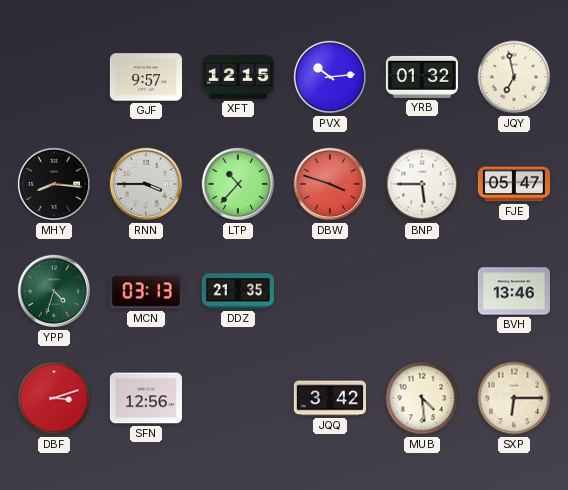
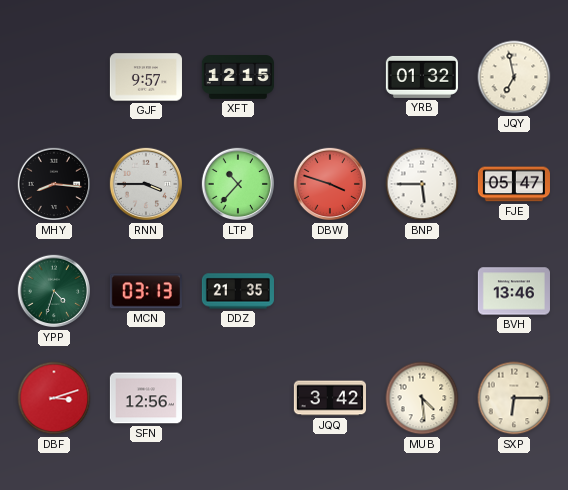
PVX: 10:14 -> none (330, 77)
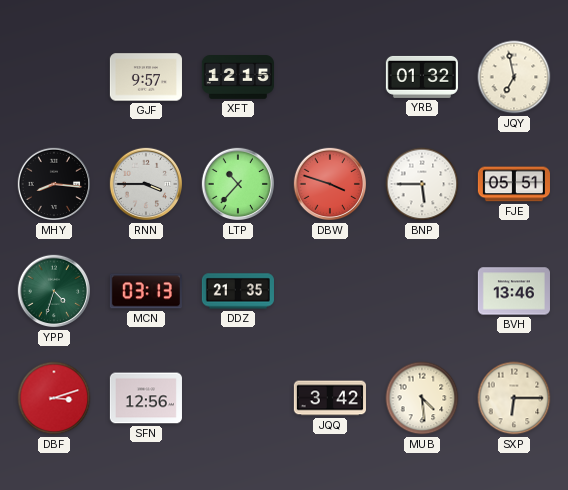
FJE: 05:47 -> 05:51 (514, 184)
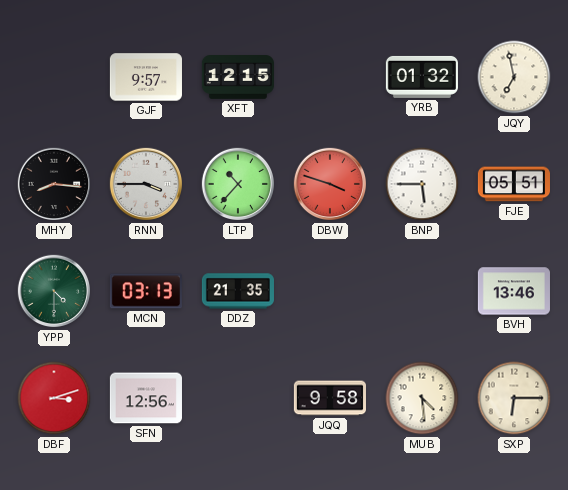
YPP: 4:33 -> 4:30 (54, 291)
JQQ: 3:42 -> 9:58 (330, 398)
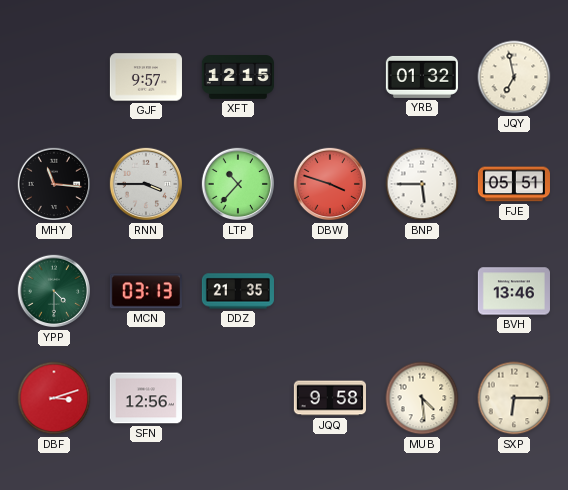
MHY: 8:16 -> 11:16 (54, 184)
